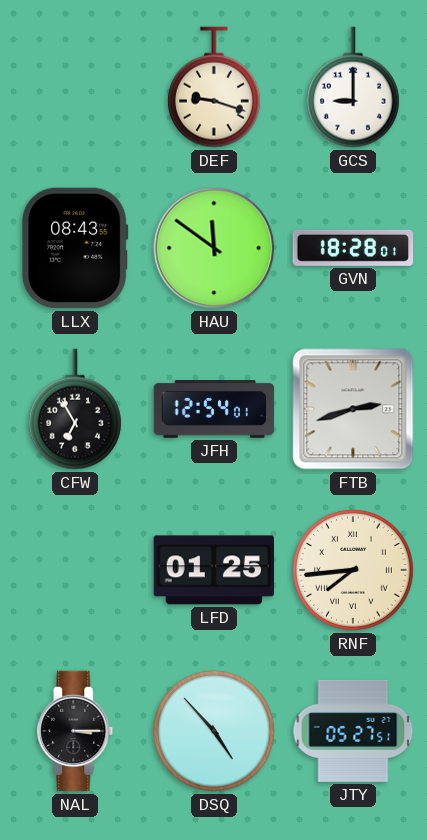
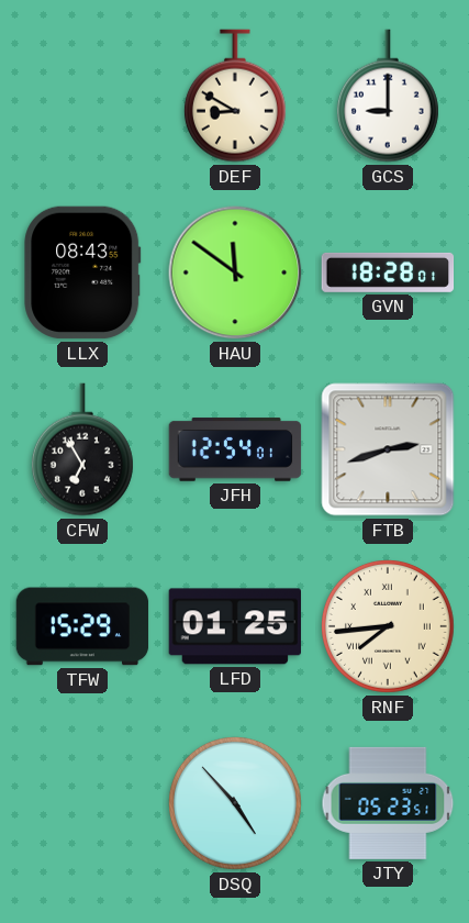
DEF: 9:18 -> 8:50 (235, 96)
TFW: none -> 15:29 (82, 626)
NAL: 3:15 -> none (75, 731)
JTY: 05:27 -> 05:23 (388, 803)
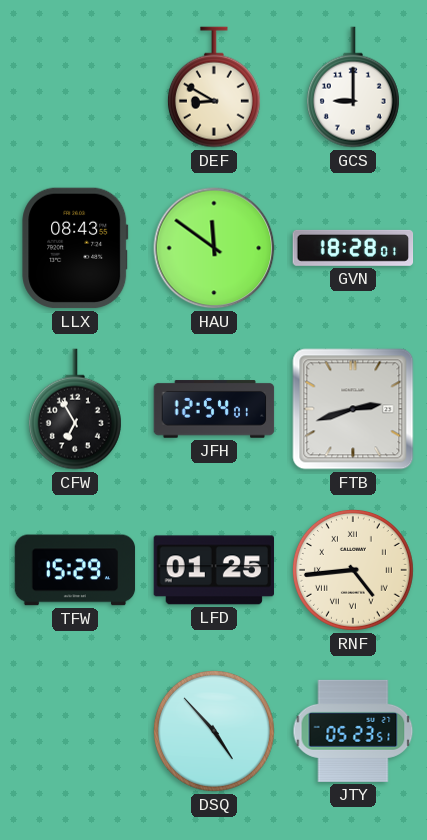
RNF: 7:44 -> 4:44 (353, 570)
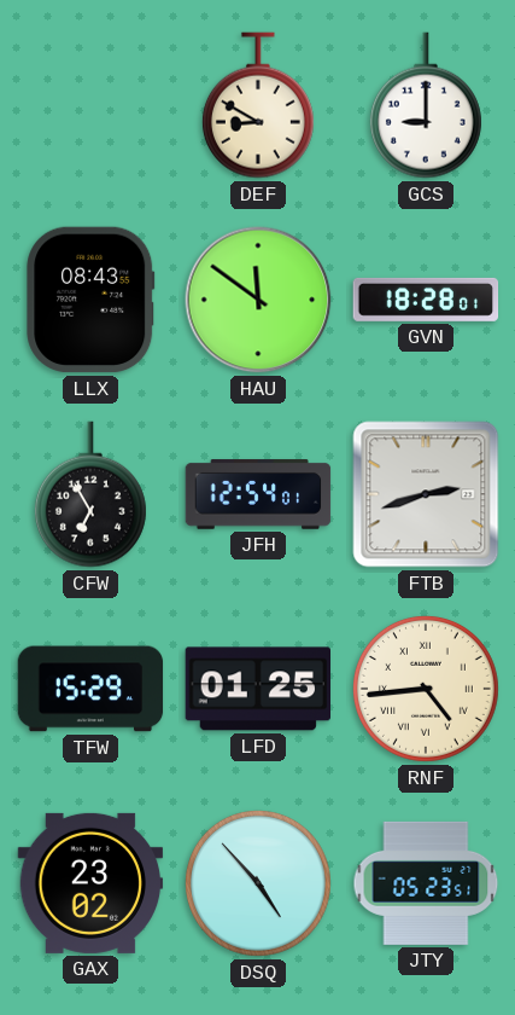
GAX: none -> 23:02 (90, 883)
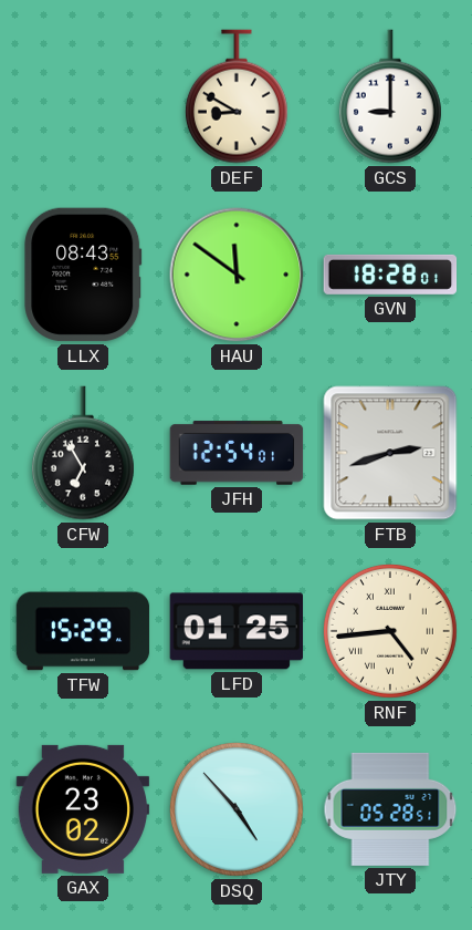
JTY: 05:23 -> 05:28 (390, 809)
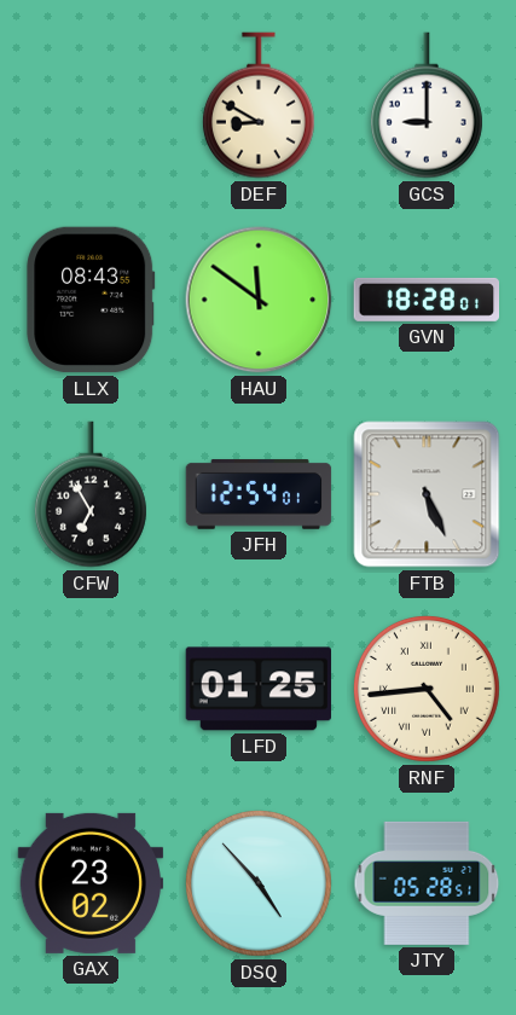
FTB: 2:42 -> 5:26 (427, 494)
TFW: 15:29 -> none (83, 631)
